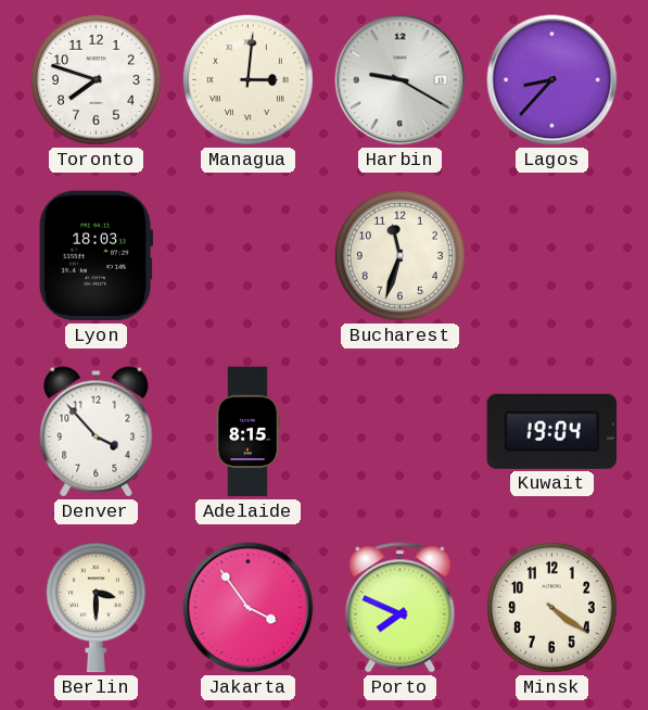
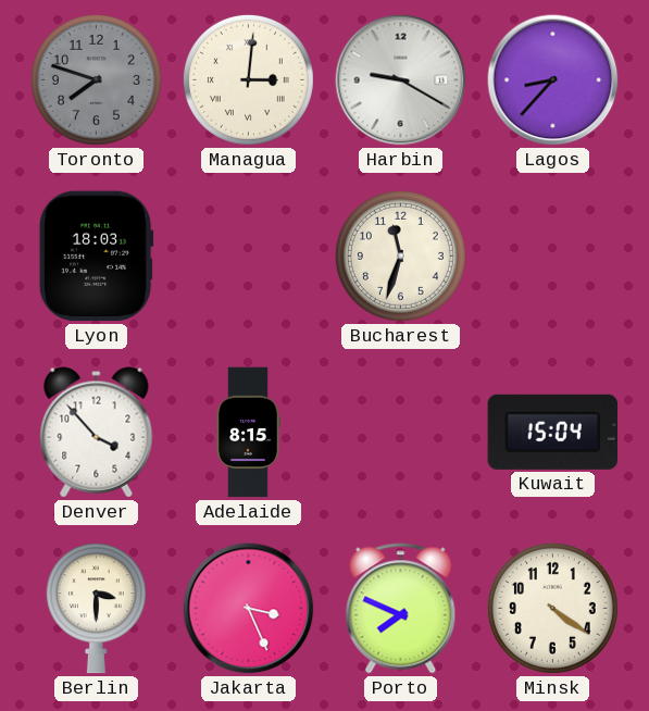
Toronto dial: white -> grey (96, 79)
Kuwait: 19:04 -> 15:04 (553, 432)
Jakarta: 3:54 -> 3:26 (249, 609)
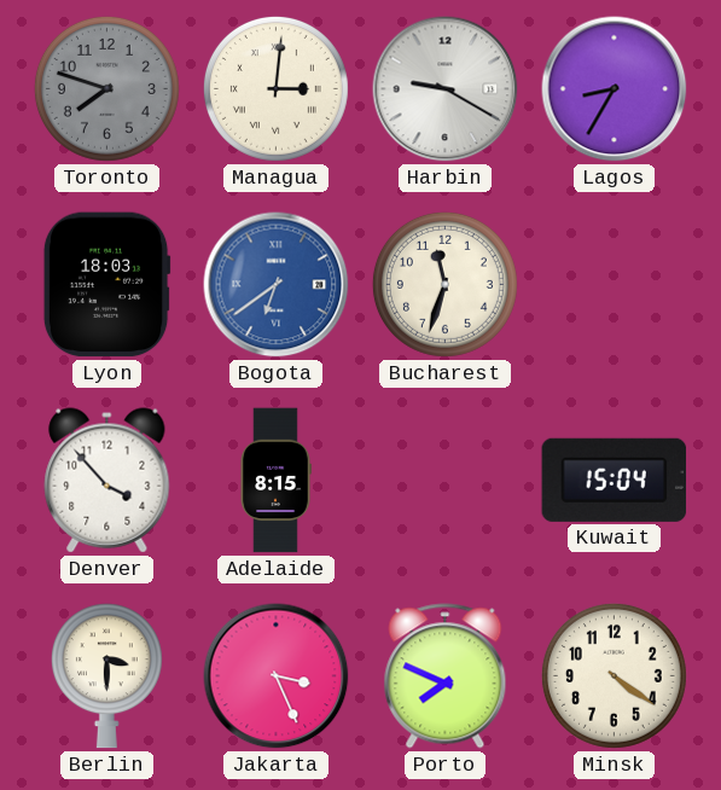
Lagos: 8:37 -> 8:35 (615, 89)
Bogota: none -> 6:39 (277, 285)
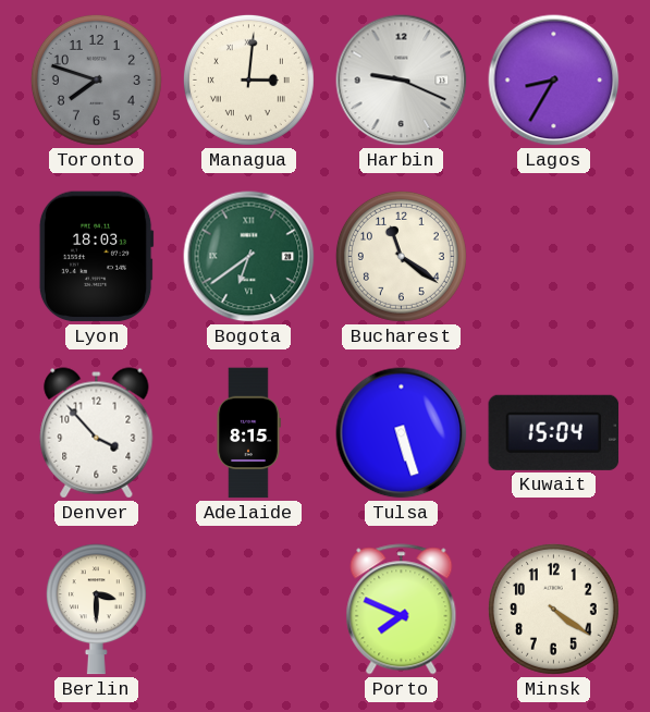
Harbin: 9:20 -> 9:19 (402, 81)
Bogota dial: blue -> green (249, 257)
Bucharest: 11:33 -> 11:21 (401, 256)
Tulsa: none -> 5:27 (402, 433)
Jakarta: 3:26 -> none (277, 676)
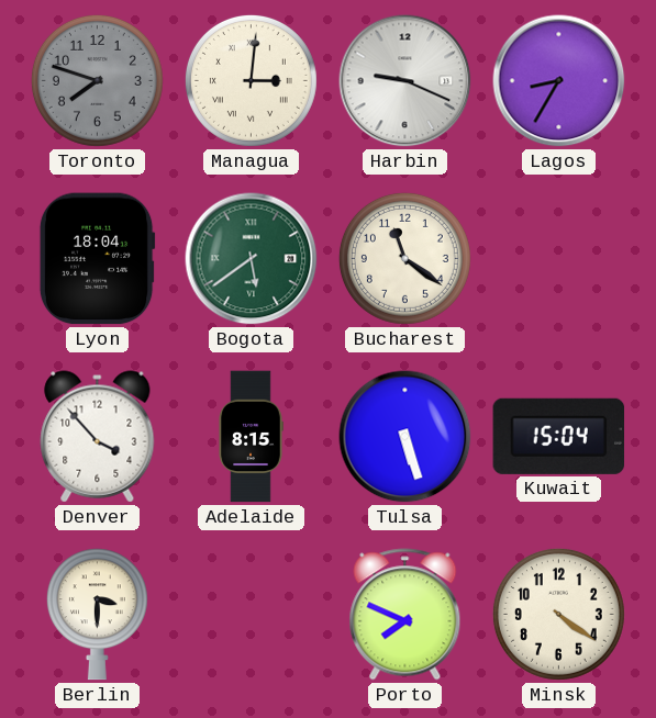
Lyon: 18:03 -> 18:04 (97, 259)
Bogota: 6:39 -> 5:39 (252, 259)
